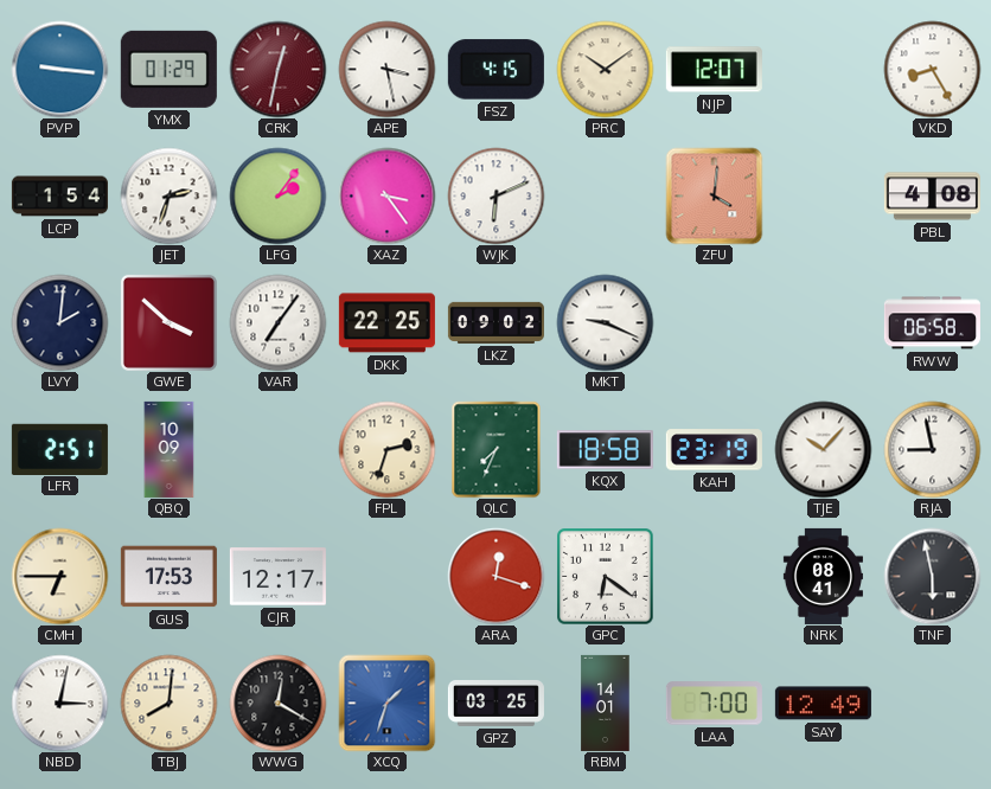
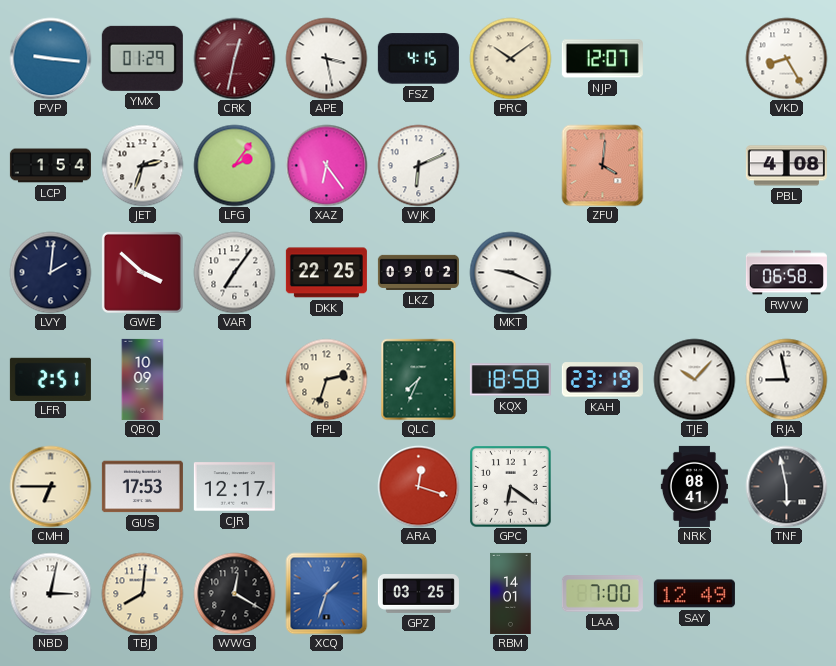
XAZ: 3:24 -> 6:24 (326, 165)
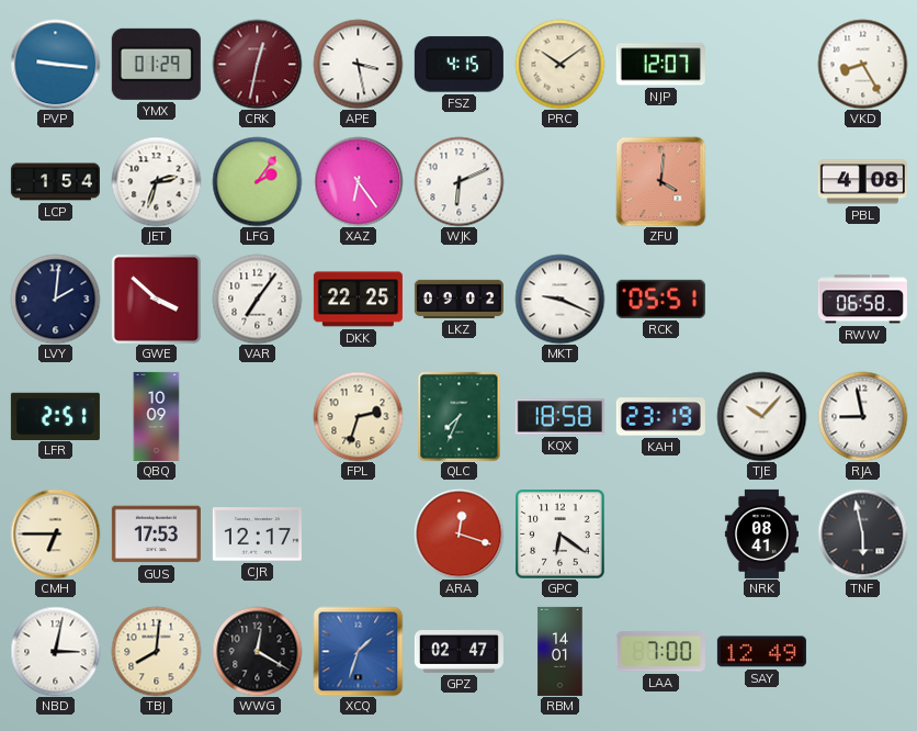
RCK: none -> 05:51 (660, 299)
GPZ: 03:25 -> 02:47 (459, 652)
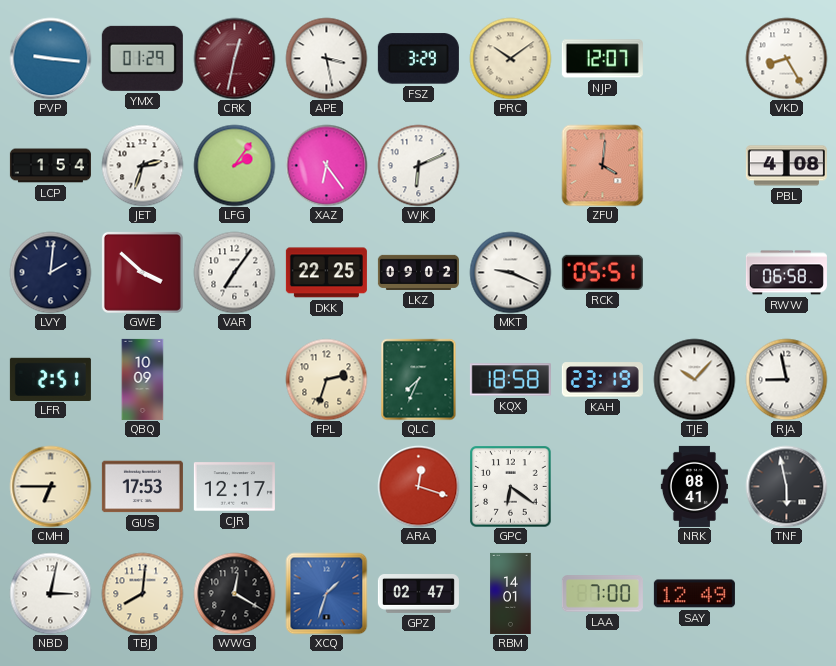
FSZ: 4:15 -> 3:29 (418, 59)
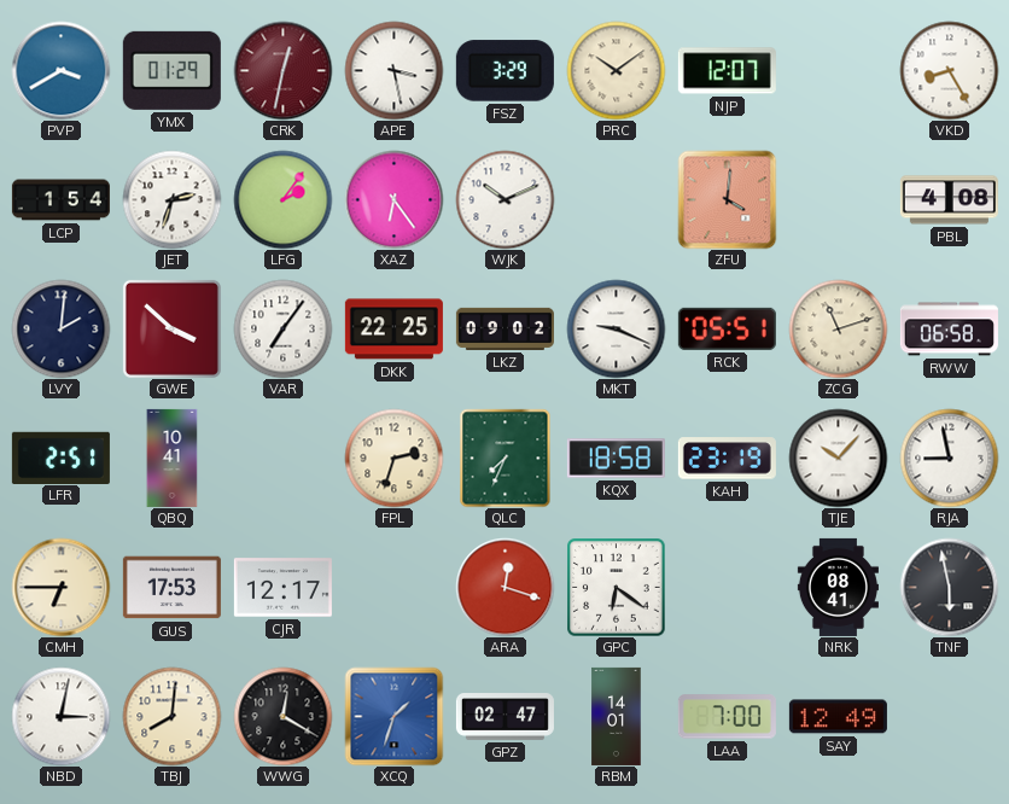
PVP: 9:16 -> 3:40 (60, 70)
WJK: 6:11 -> 10:11 (505, 199)
ZCG: none -> 11:12 (838, 328)
QBQ: 10:09 -> 10:41 (173, 458)
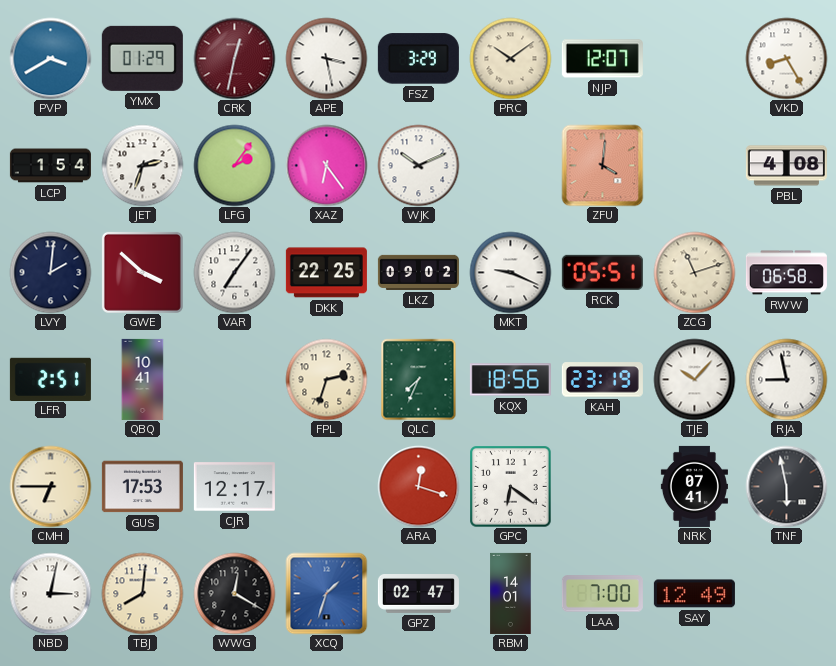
KQX: 18:58 -> 18:56 (510, 380)
NRK: 08:41 -> 07:41 (694, 486)
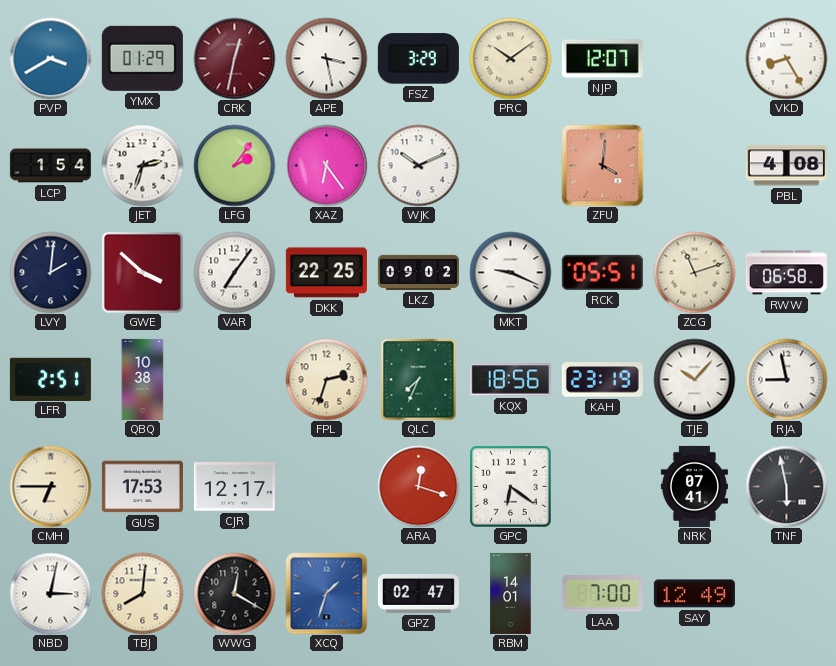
QBQ: 10:41 -> 10:38 (143, 379)
